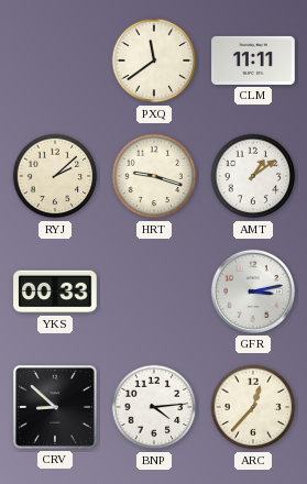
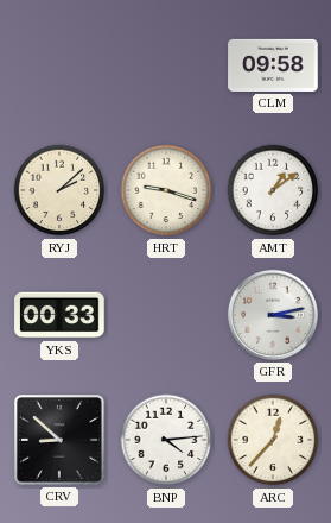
PXQ: 11:39 -> none (154, 61)
CLM: 11:11 -> 09:58 (273, 65)
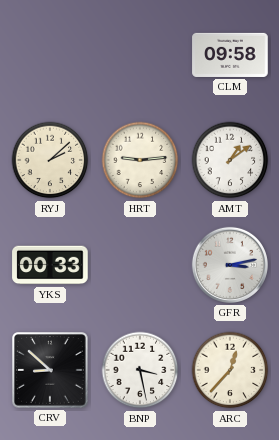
HRT: 9:18 -> 9:14 (140, 160)
BNP: 4:14 -> 3:28 (140, 370)
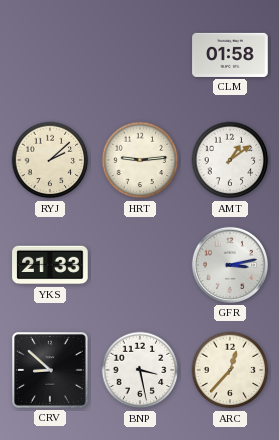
CLM: 09:58 -> 01:58 (230, 55)
YKS: 00:33 -> 21:33 (50, 265)
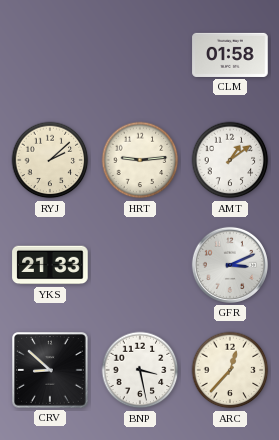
GFR: 3:13 -> 3:11 (230, 265)
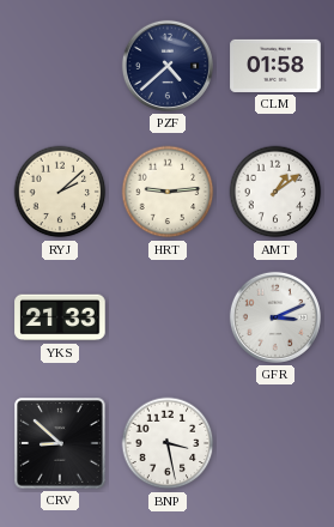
PZF: none -> 4:38 (168, 66)
ARC: 12:37 -> none (230, 370)
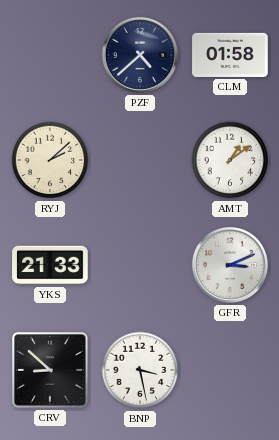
HRT: 9:14 -> none (168, 192)
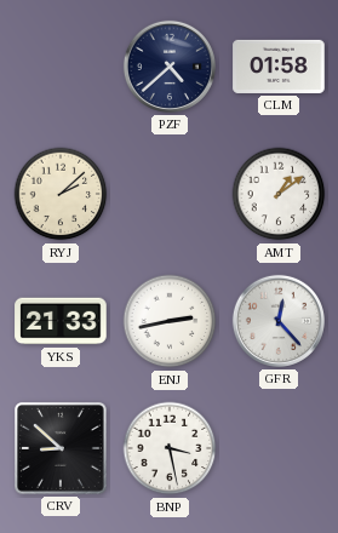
ENJ: none -> 2:43 (170, 321)
GFR: 3:11 -> 12:23 (279, 321)
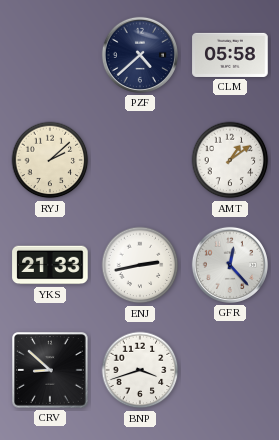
CLM: 01:58 -> 05:58 (230, 55)
BNP: 3:28 -> 3:42 (140, 370)
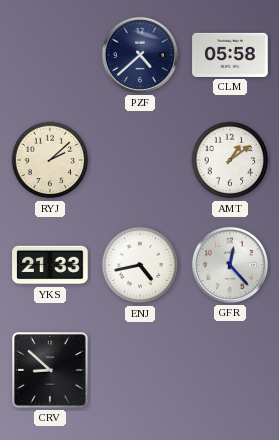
ENJ: 2:43 -> 4:43 (140, 265)
BNP: 3:42 -> none (140, 370)
